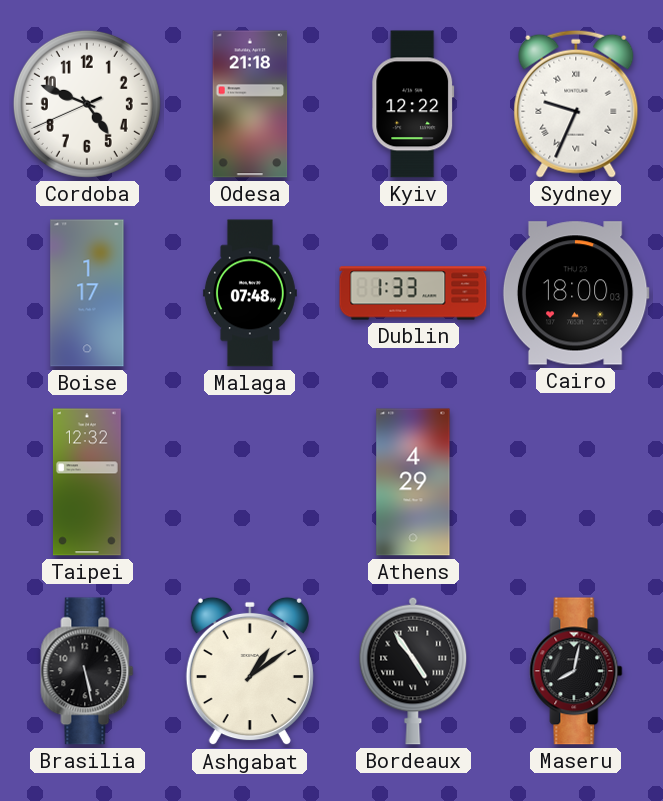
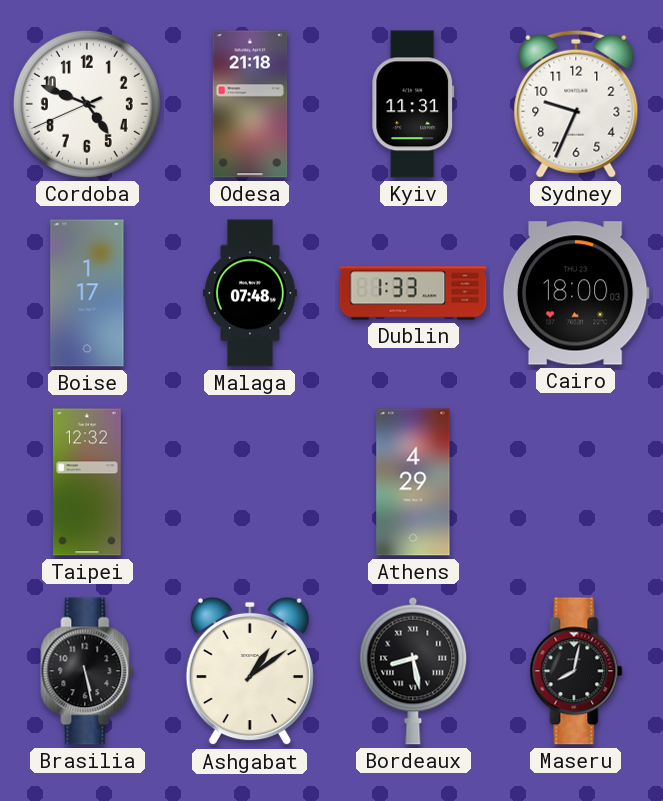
Kyiv: 12:22 -> 11:31 (413, 104)
Sydney numerals: Roman -> Arabic (576, 104)
Bordeaux: 4:54 -> 8:28 (413, 671)
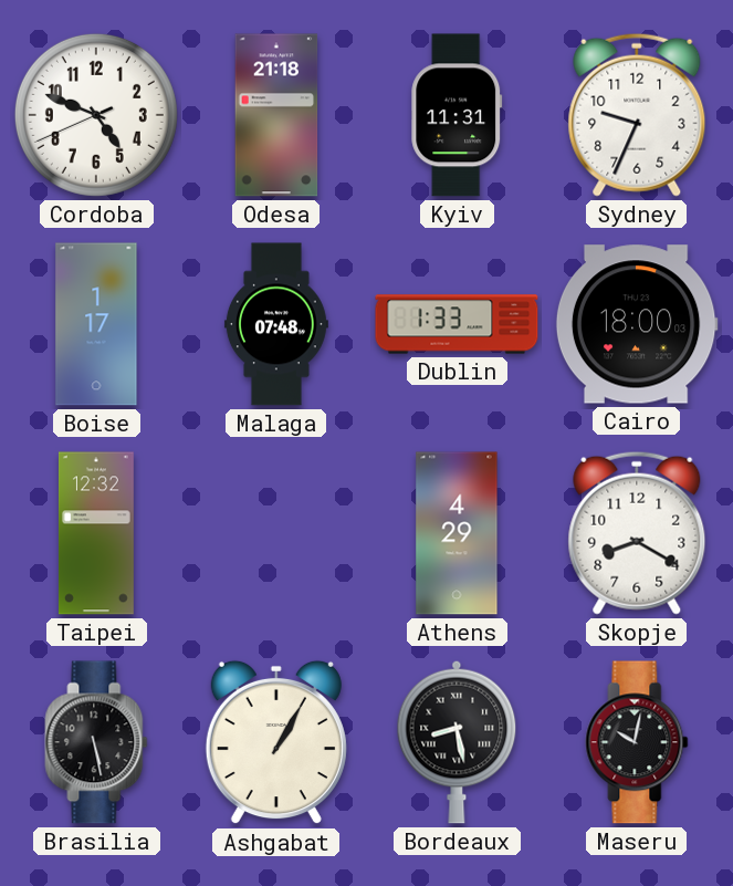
Skopje: none -> 8:20 (637, 533)
Ashgabat: 1:09 -> 1:05 (276, 742)
Maseru: 8:02 -> 10:02 (637, 742)
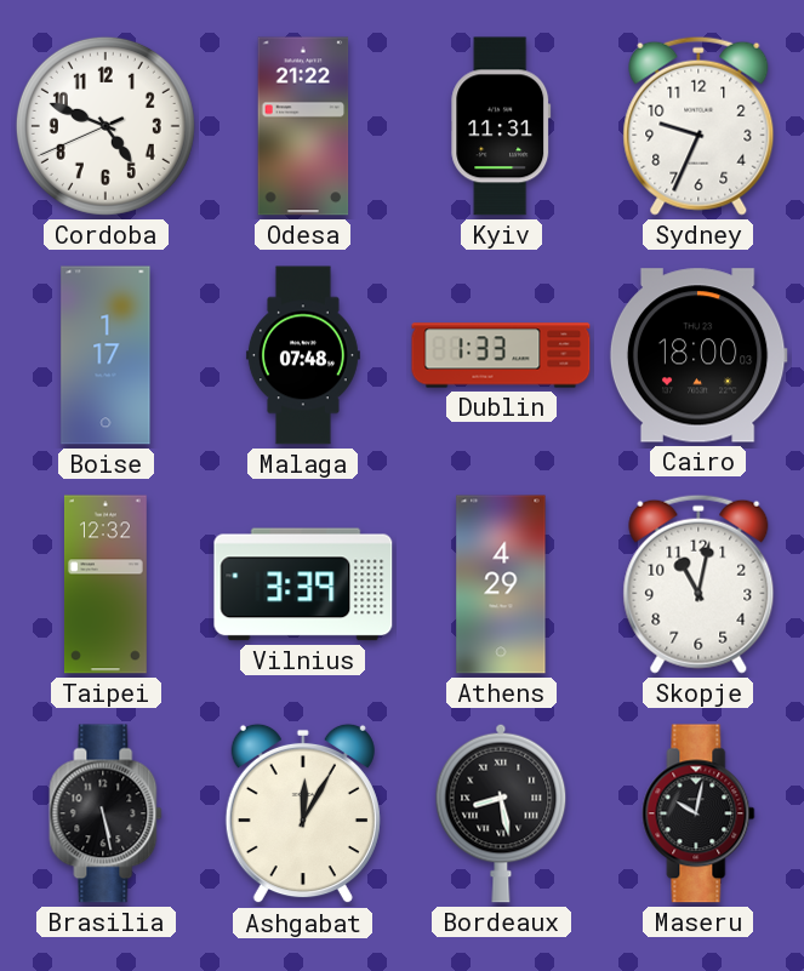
Odesa: 21:18 -> 21:22 (303, 126)
Vilnius: none -> 3:39 (303, 584)
Skopje: 8:20 -> 11:02 (698, 584)
Ashgabat: 1:05 -> 12:05 (303, 813)
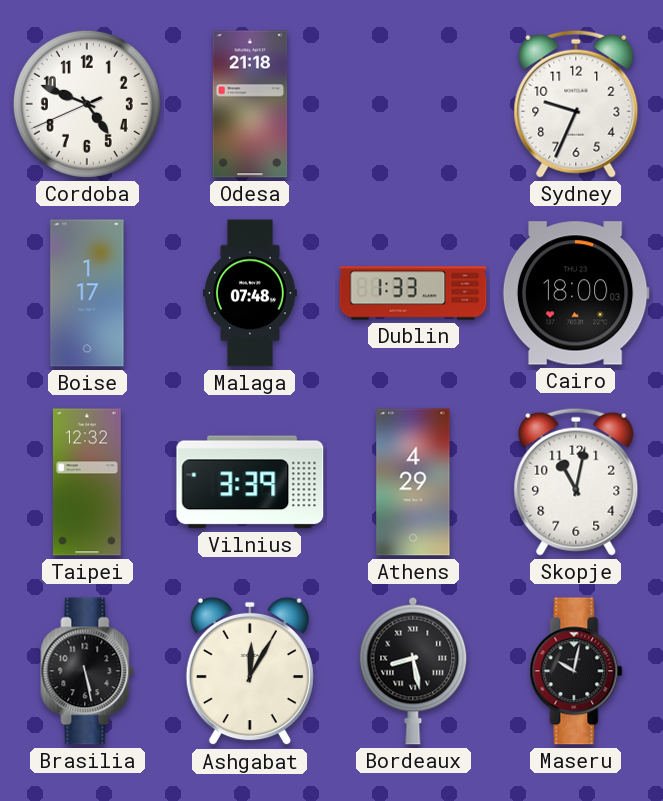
Odesa: 21:22 -> 21:18 (250, 104)
Kyiv: 11:31 -> none (501, 126)
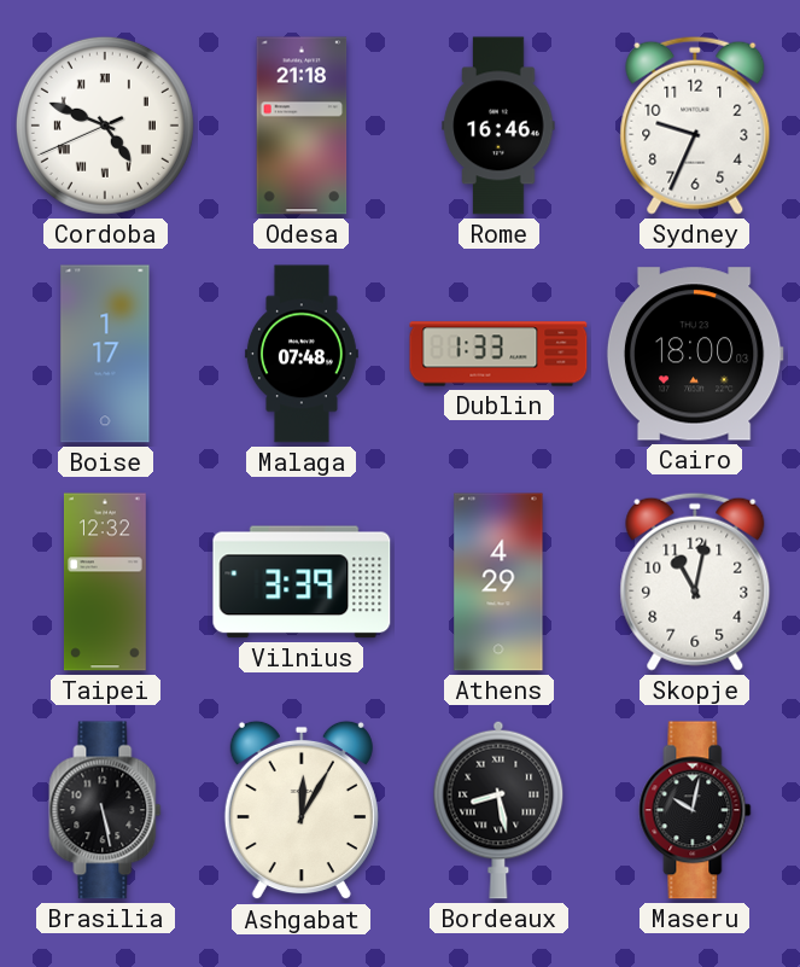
Cordoba numerals: Arabic -> Roman (105, 126)
Rome: none -> 16:46 (498, 126)
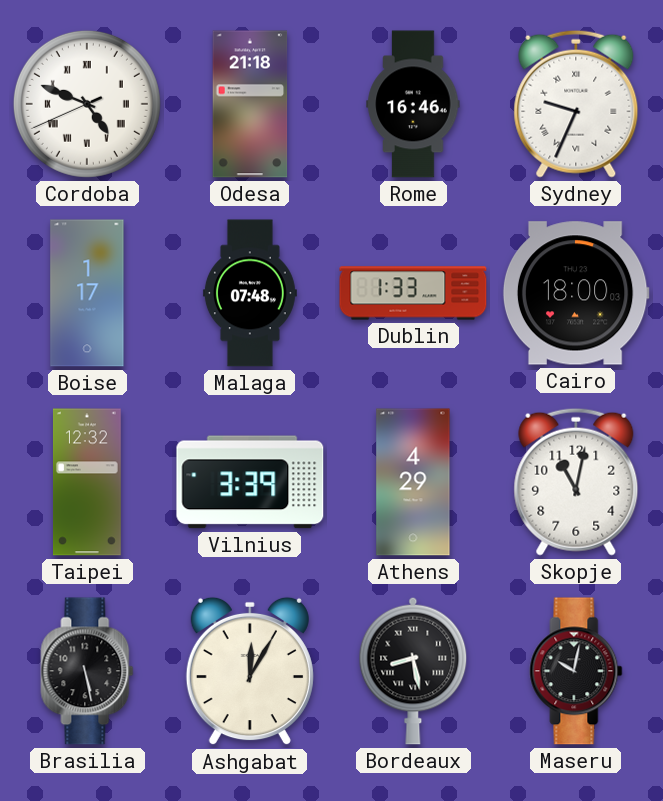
Sydney numerals: Arabic -> Roman (576, 104)
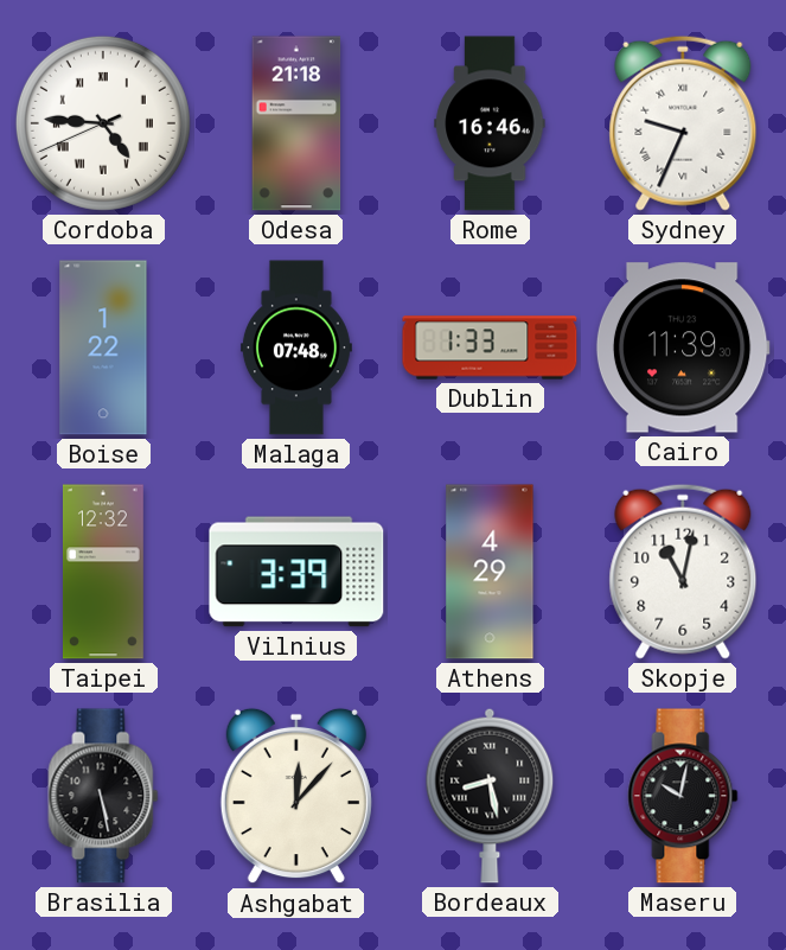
Cordoba: 4:48 -> 4:45 (103, 123)
Boise: 1:17 -> 1:22 (103, 348)
Cairo: 18:00 -> 11:39 (683, 348)
Ashgabat: 12:05 -> 12:07 (296, 796)
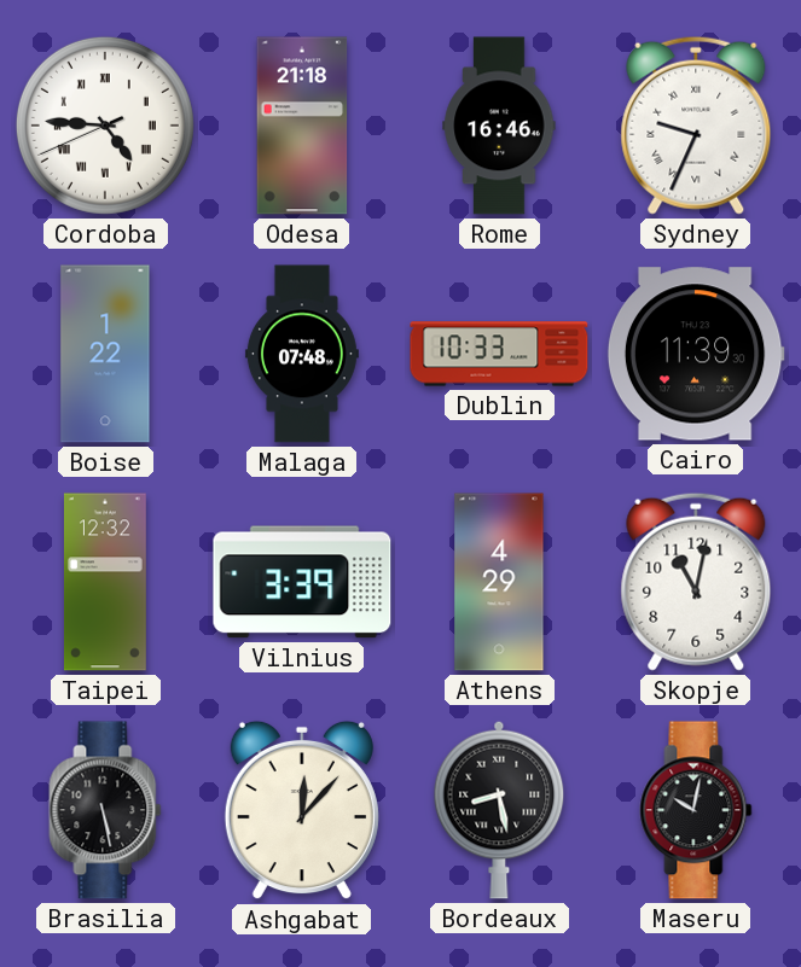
Dublin: 1:33 -> 10:33 (499, 354)
